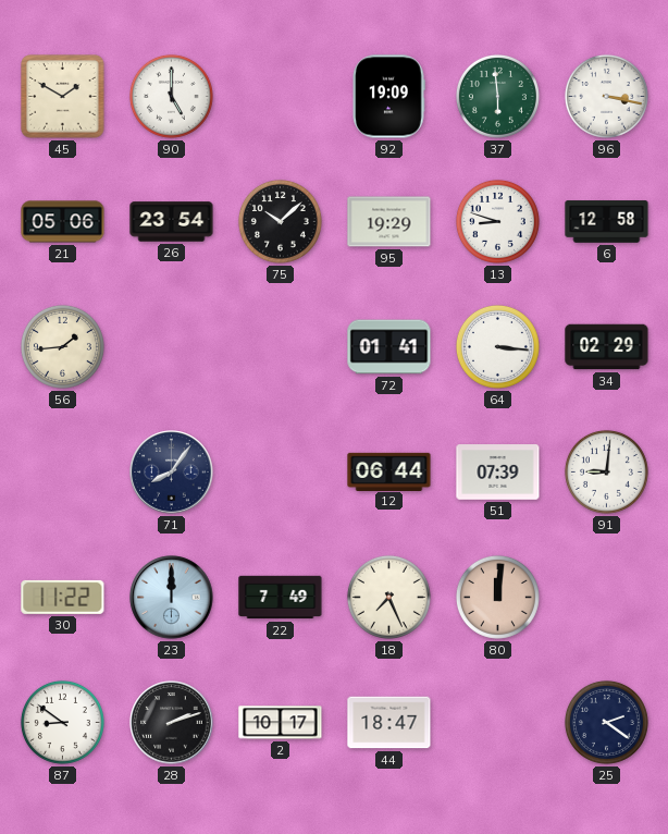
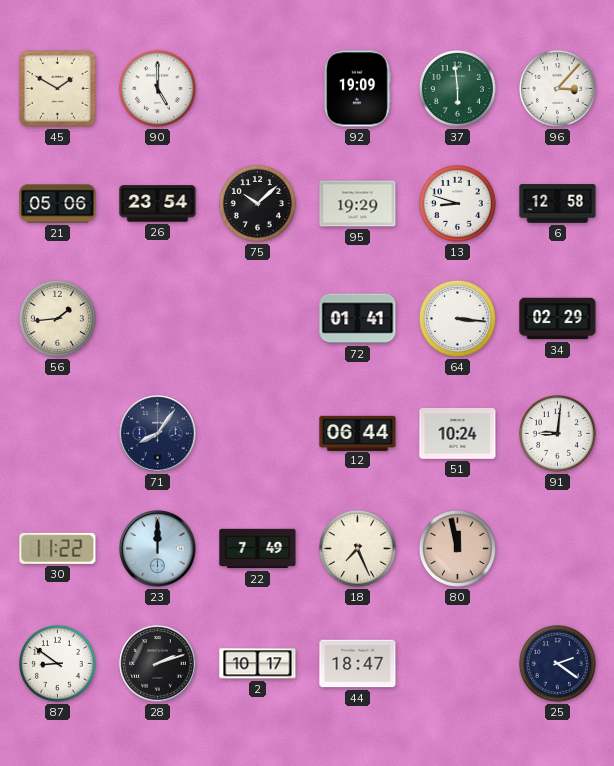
96: 3:17 -> 3:07 (557, 88)
51: 07:39 -> 10:24 (458, 434)
80: 12:01 -> 11:58 (457, 548)
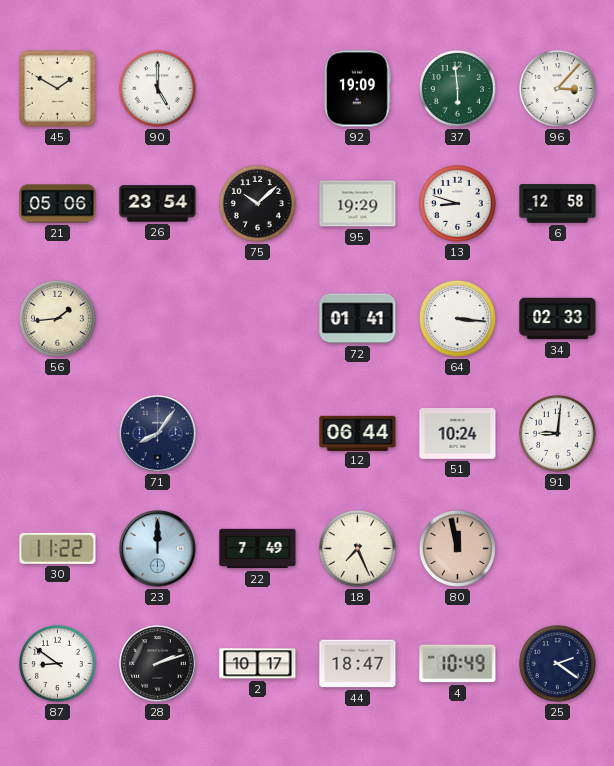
34: 02:29 -> 02:33 (558, 319)
4: none -> 10:49 (458, 664)
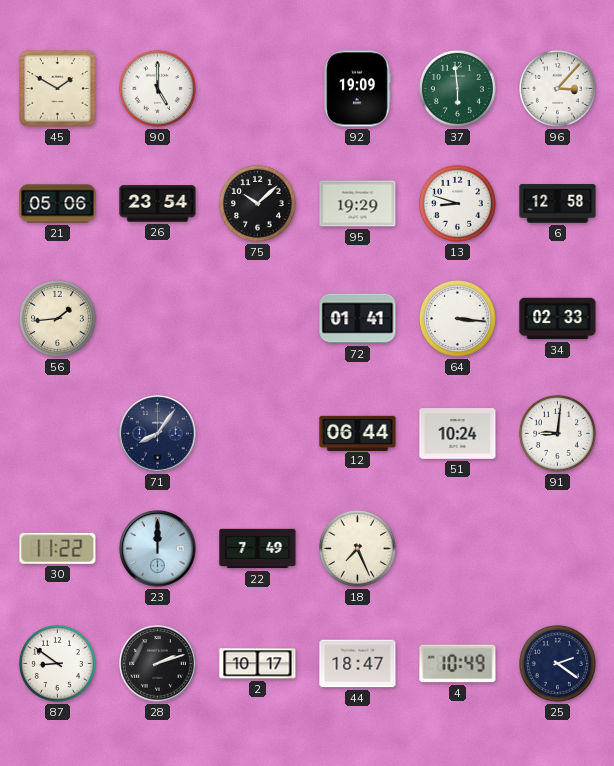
80: 11:58 -> none (457, 548)
